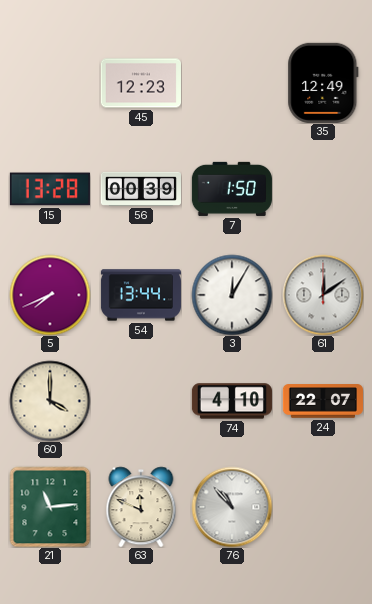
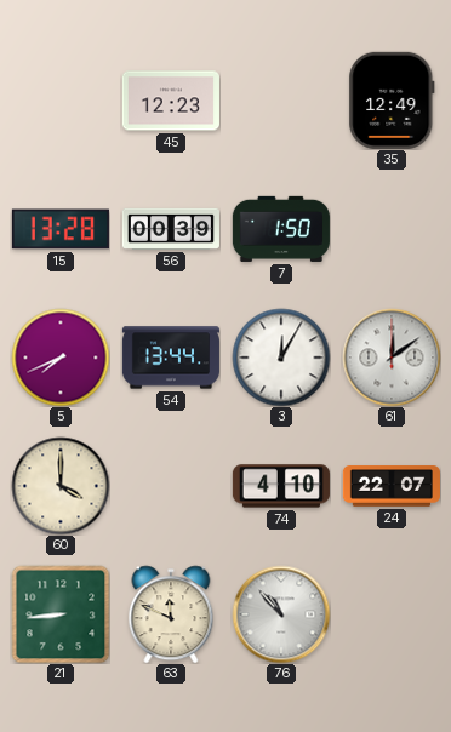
21: 11:14 -> 8:44 (61, 614)
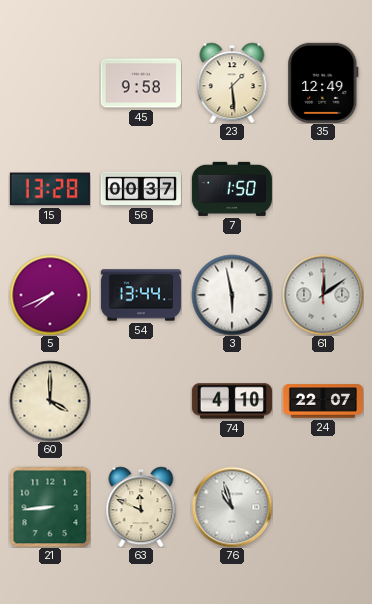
45: 12:23 -> 9:58 (141, 83)
23: none -> 1:29 (232, 83)
56: 00:39 -> 00:37 (141, 189)
3: 12:05 -> 5:58 (232, 295)
76: 10:53 -> 10:57 (232, 507)
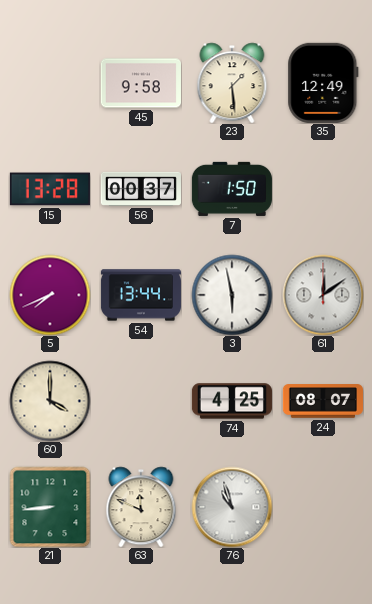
74: 4:10 -> 4:25 (232, 401)
24: 22:07 -> 08:07 (323, 401)
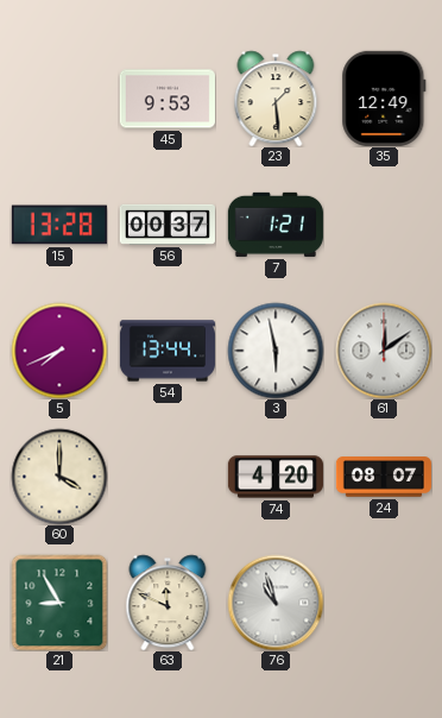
45: 9:58 -> 9:53 (168, 99)
7: 1:50 -> 1:21 (276, 225)
74: 4:25 -> 4:20 (276, 477)
21: 8:44 -> 8:55 (59, 603)
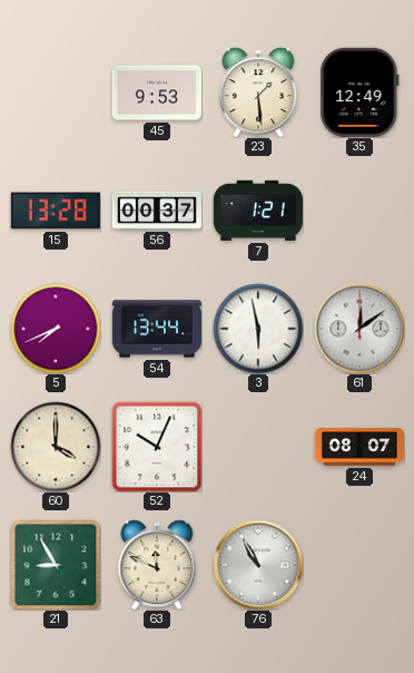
52: none -> 10:04 (157, 447)
74: 4:20 -> none (276, 477)
76: 10:57 -> 10:55 (258, 565)
